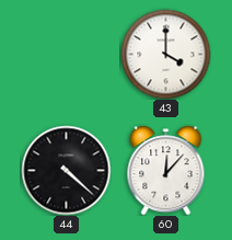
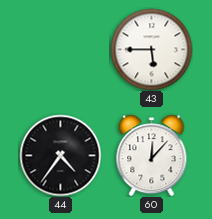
43: 4:00 -> 5:45 (151, 49)
44: 4:22 -> 4:36 (60, 155)
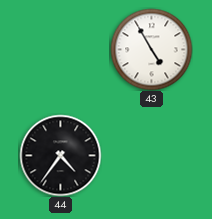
43: 5:45 -> 4:55 (151, 49)
60: 12:07 -> none (152, 155)
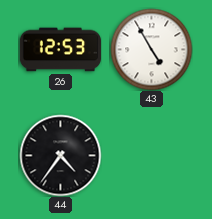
26: none -> 12:53 (60, 50)
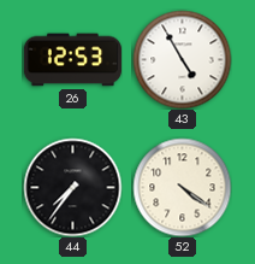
44: 4:36 -> 7:36 (72, 187)
52: none -> 4:21 (182, 187)
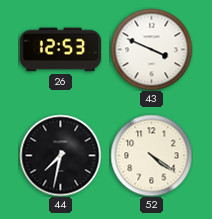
43: 4:55 -> 3:49 (151, 49)
44: 7:36 -> 7:32 (60, 155)
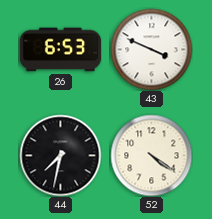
26: 12:53 -> 6:53 (60, 50)
